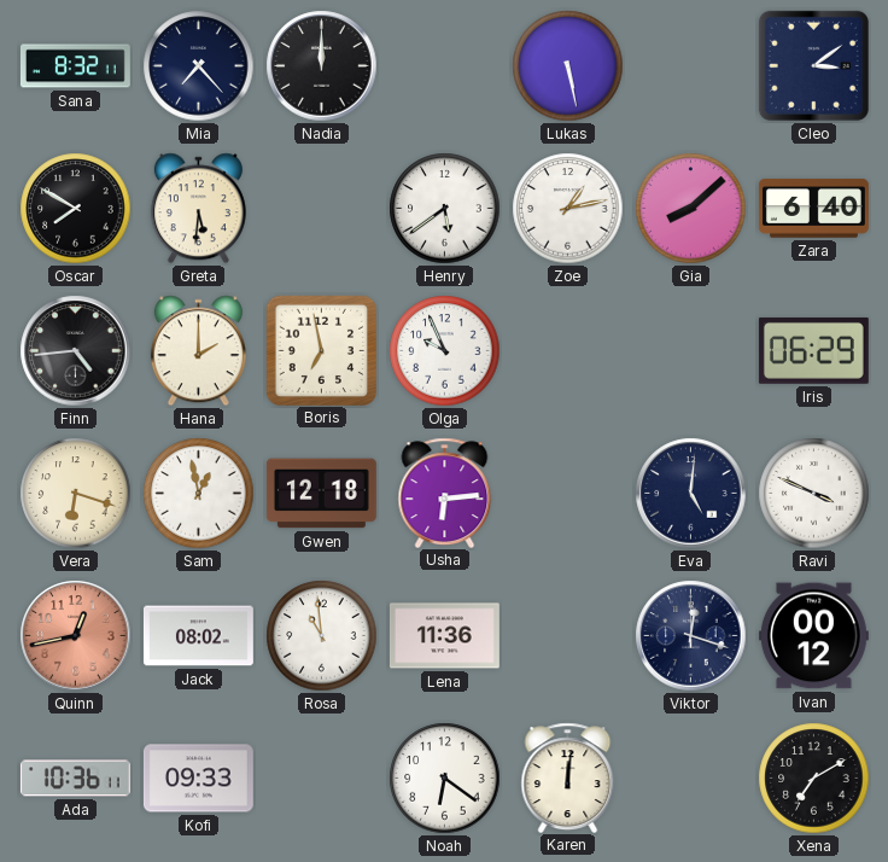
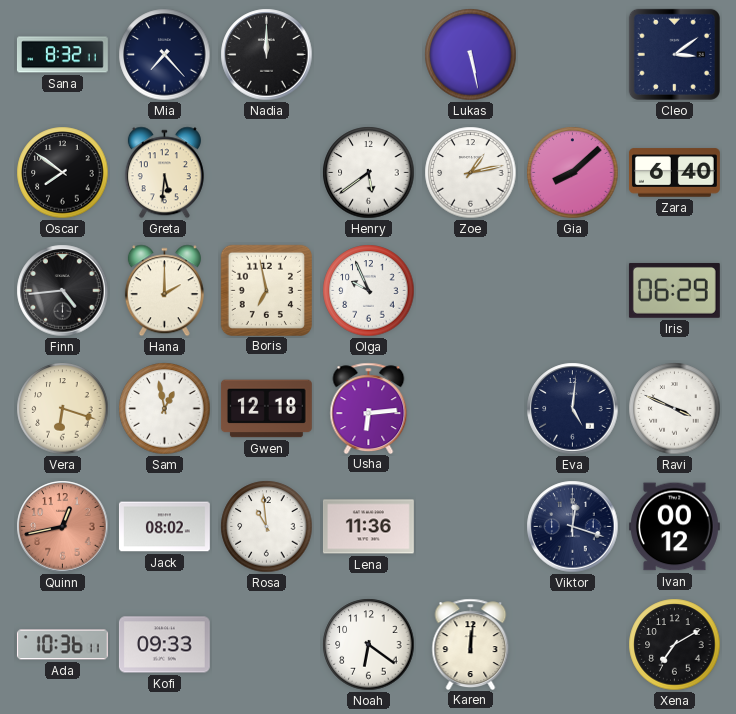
Oscar: 7:50 -> 7:51 (63, 173)
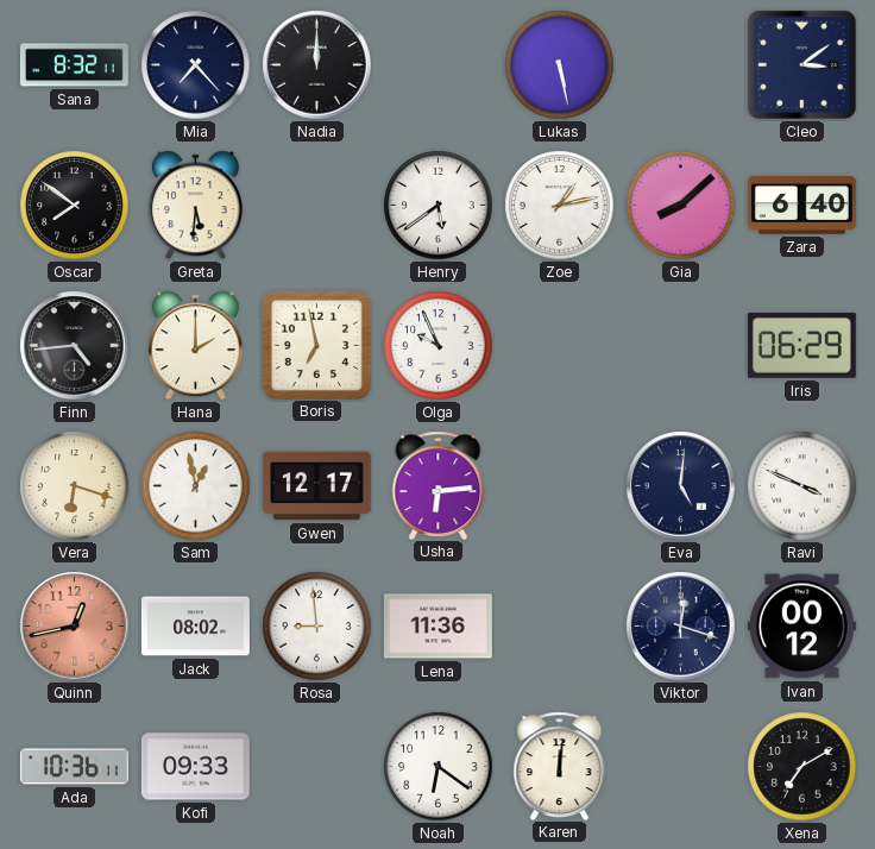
Gwen: 12:18 -> 12:17 (316, 486)
Rosa: 10:59 -> 8:59 (317, 627)
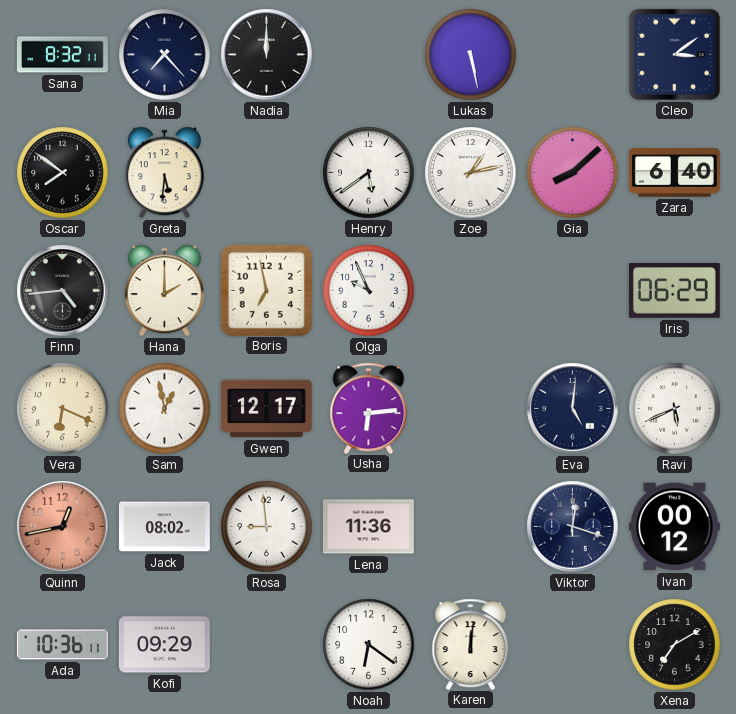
Vera: 6:18 -> 6:19 (63, 409)
Ravi: 3:49 -> 5:41 (675, 409)
Kofi: 09:33 -> 09:29 (164, 645)
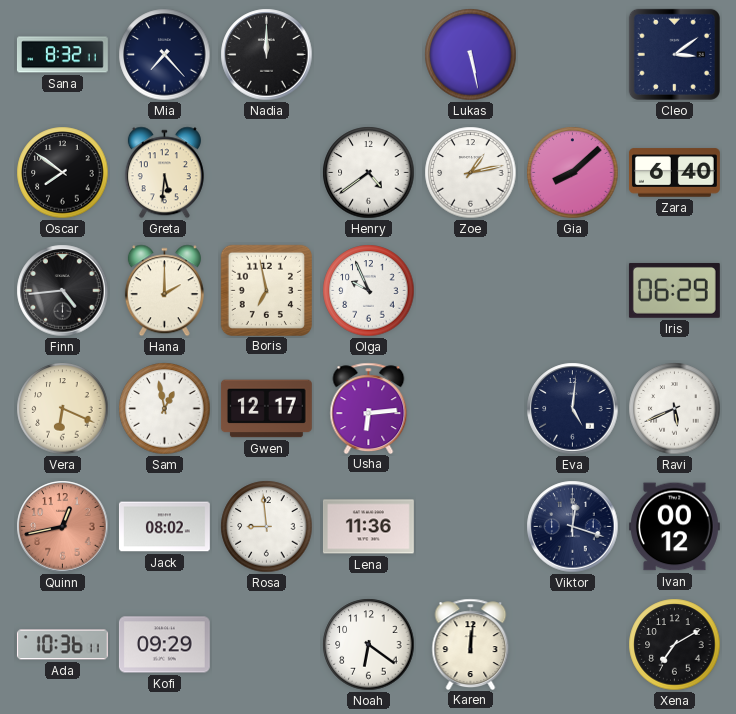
Henry: 5:39 -> 4:39 (369, 173)
